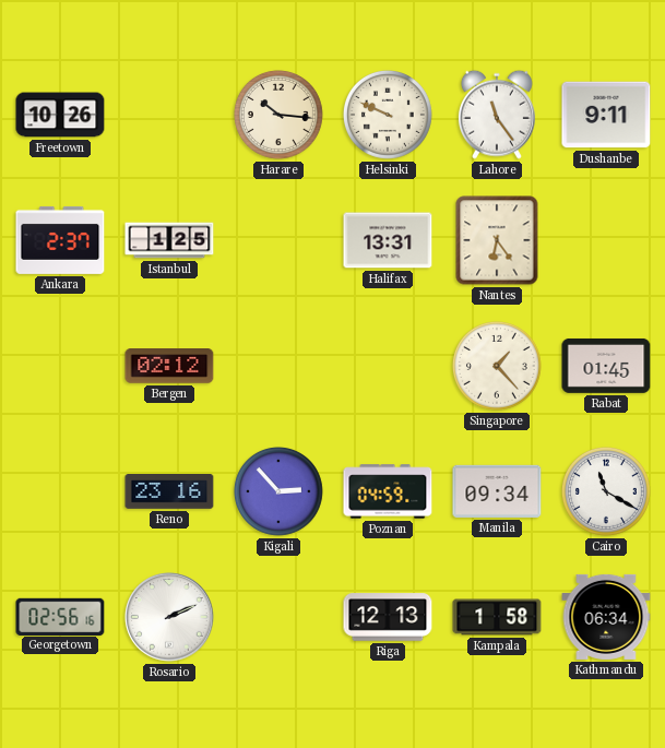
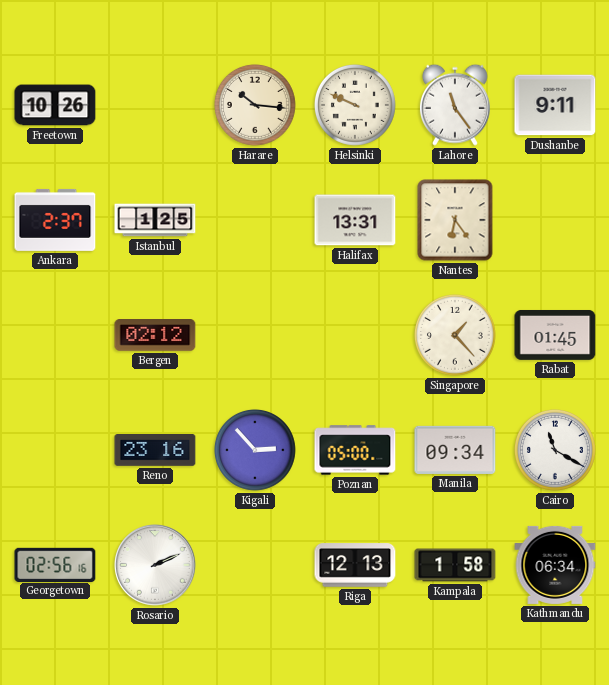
Poznan: 04:59 -> 05:00 (355, 450)
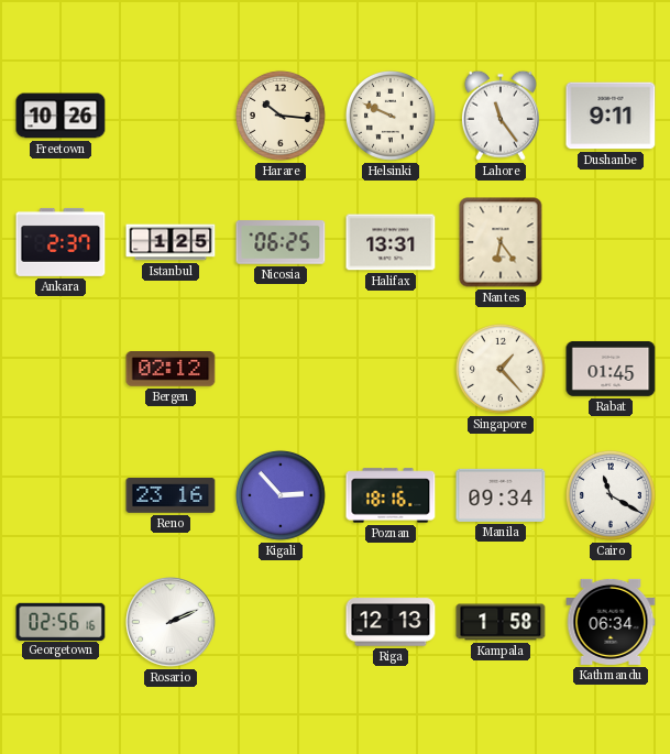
Nicosia: none -> 06:25 (281, 242)
Poznan: 05:00 -> 18:16 (391, 495)
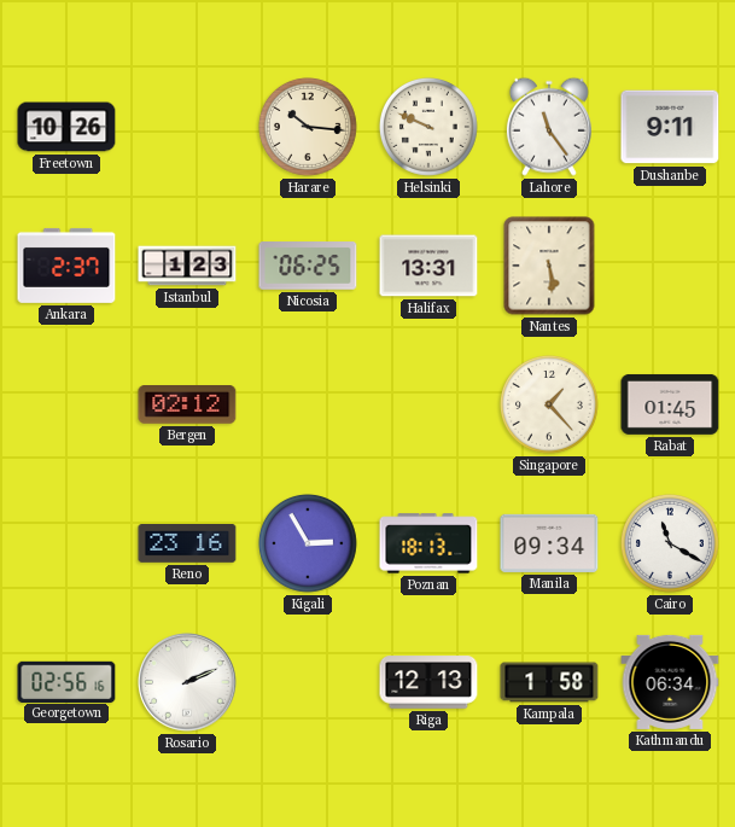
Istanbul: 1:25 -> 1:23 (187, 266)
Nantes: 6:24 -> 5:29 (549, 266)
Kigali: 2:53 -> 2:55 (308, 543)
Poznan: 18:16 -> 18:13 (428, 543)
